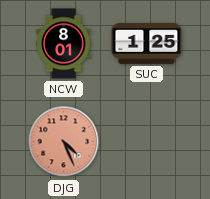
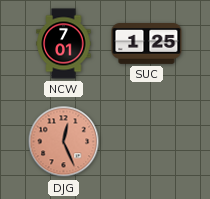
NCW: 8:01 -> 7:01 (64, 44)
DJG: 4:26 -> 12:26 (64, 142)
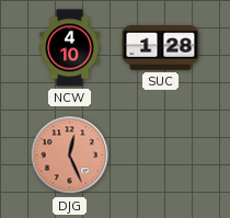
NCW: 7:01 -> 4:10 (70, 48)
SUC: 1:25 -> 1:28 (161, 48)
